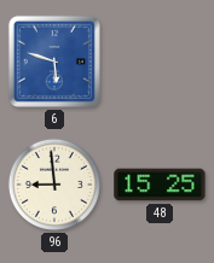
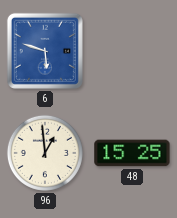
96: 8:59 -> 12:59 (45, 153)
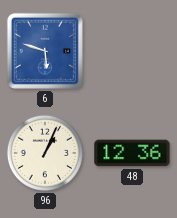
96: 12:59 -> 1:04 (45, 153)
48: 15:25 -> 12:36 (132, 153)
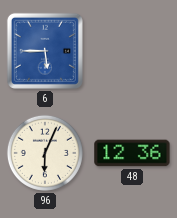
6: 5:48 -> 5:45 (45, 51)
96: 1:04 -> 6:04 (45, 153)
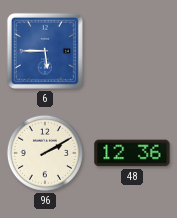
96: 6:04 -> 2:10 (45, 153)
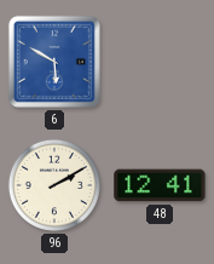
6: 5:45 -> 5:50 (54, 62)
48: 12:36 -> 12:41 (160, 185)
